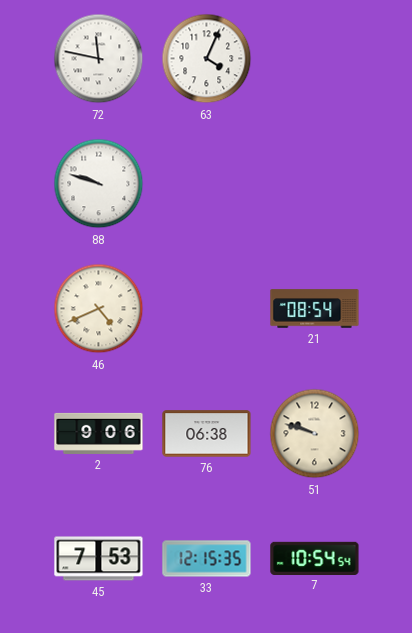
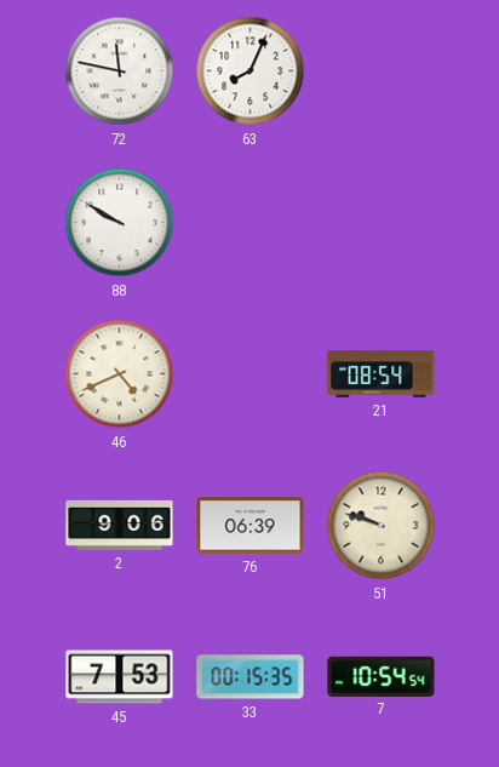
63: 4:04 -> 8:04 (251, 71)
88: 9:48 -> 9:50 (120, 223)
76: 06:38 -> 06:39 (251, 526)
33: 12:15 -> 00:15 (251, 677)
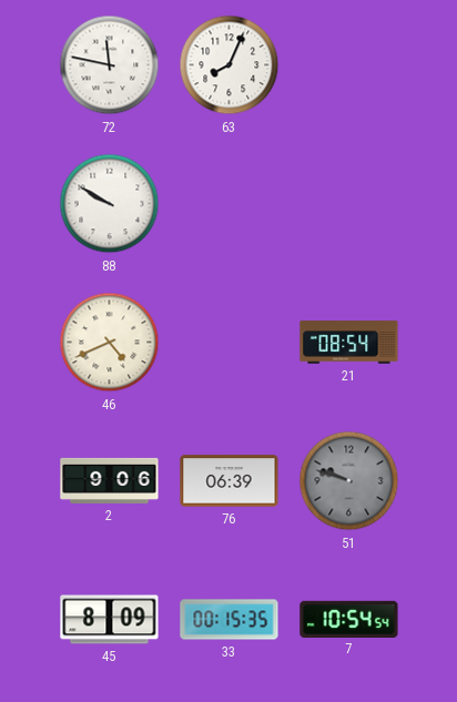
51 dial: cream -> grey (349, 481)
45: 7:53 -> 8:09 (110, 620)
